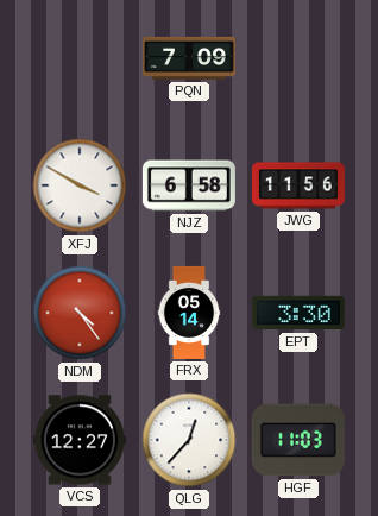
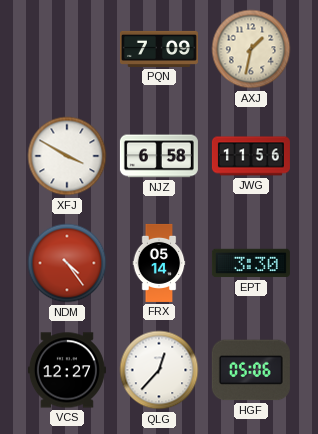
AXJ: none -> 1:32 (251, 49)
HGF: 11:03 -> 05:06 (251, 370)
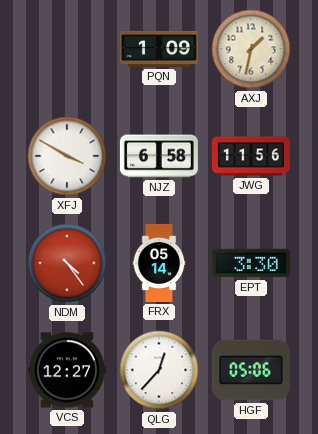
PQN: 7:09 -> 1:09 (159, 49)
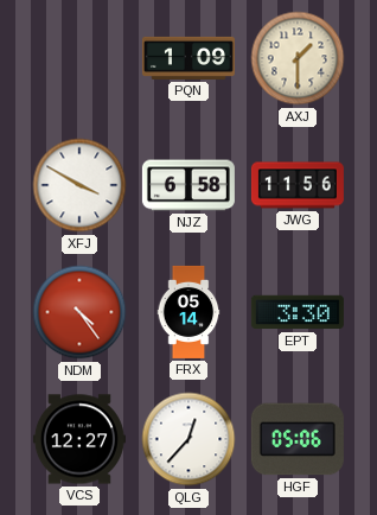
AXJ: 1:32 -> 1:30 (298, 58)
